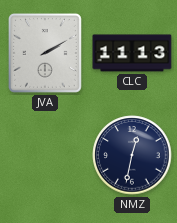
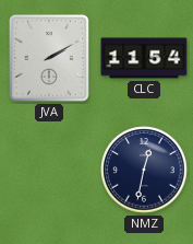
CLC: 11:13 -> 11:54 (144, 58)
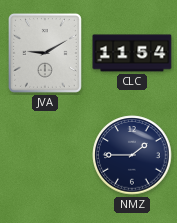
JVA: 2:10 -> 9:10 (45, 53)
NMZ: 12:32 -> 1:45 (132, 155)
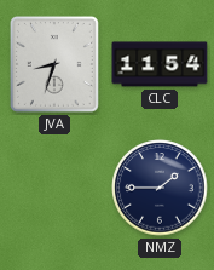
JVA: 9:10 -> 8:33 (54, 64)
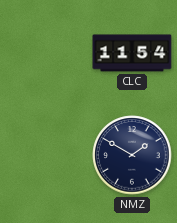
JVA: 8:33 -> none (54, 64)
NMZ: 1:45 -> 1:50 (132, 155)
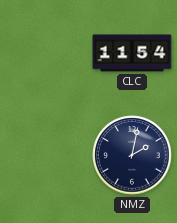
NMZ: 1:50 -> 2:02 (132, 155)
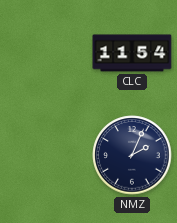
NMZ: 2:02 -> 2:04 (132, 155)
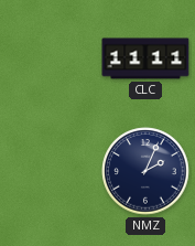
CLC: 11:54 -> 11:11 (145, 58)
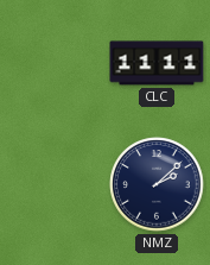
NMZ: 2:04 -> 2:08 (157, 184)
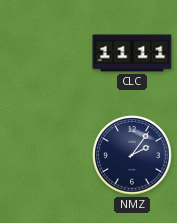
NMZ: 2:08 -> 2:06 (132, 155)
